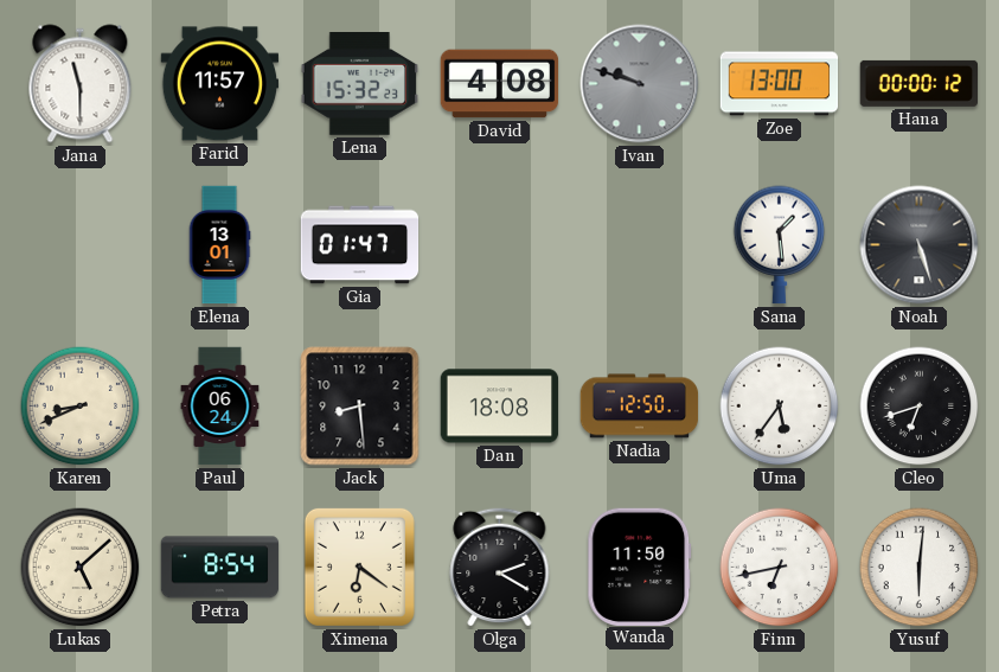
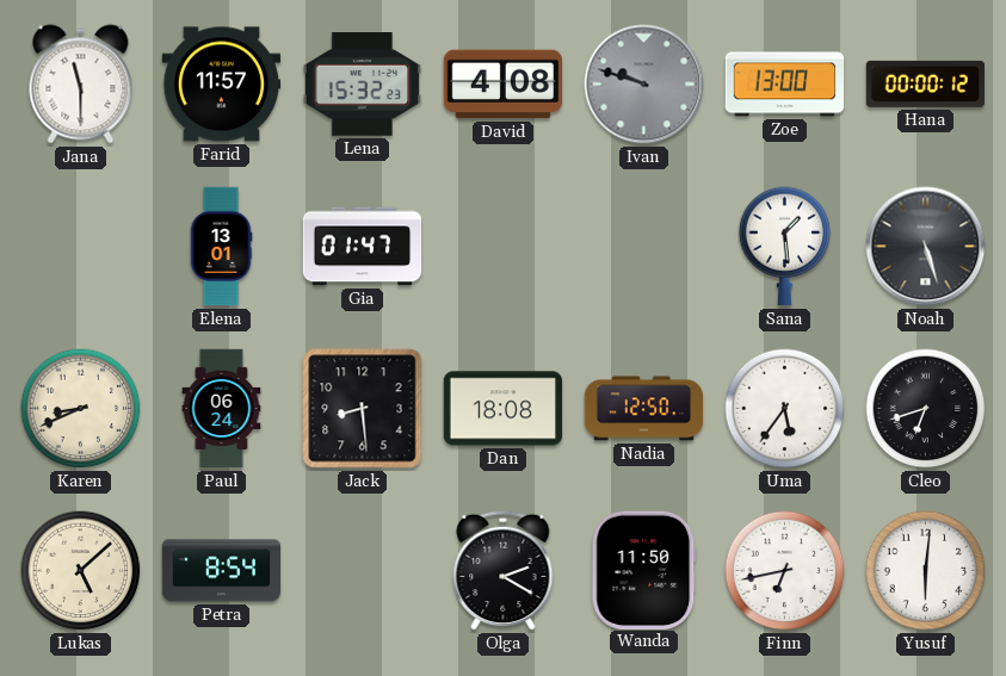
Ximena: 6:21 -> none (359, 567)
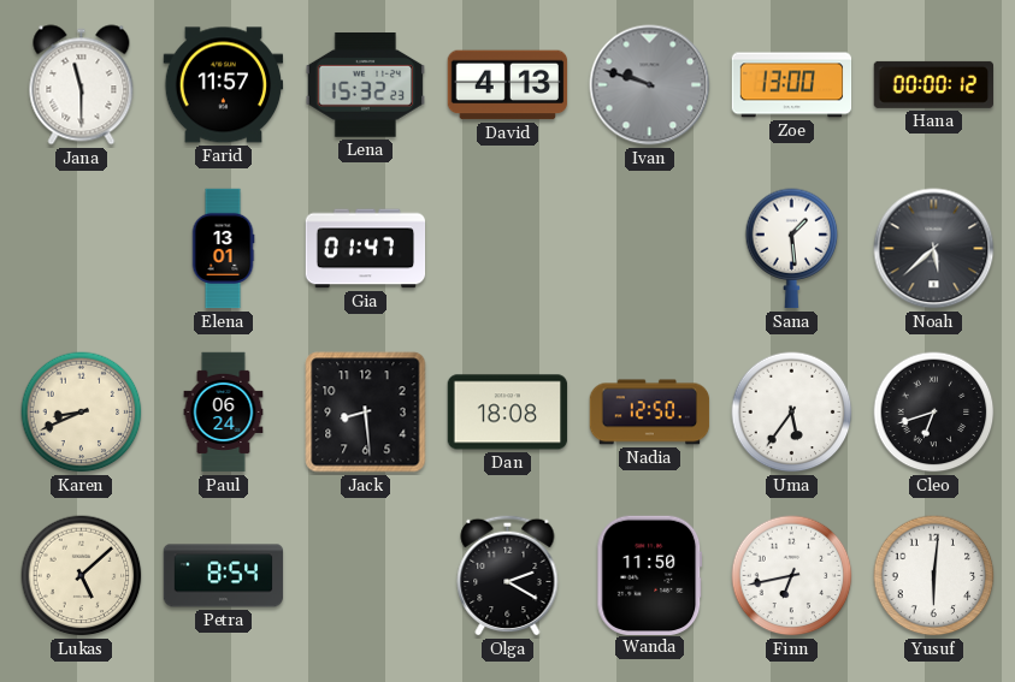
David: 4:08 -> 4:13 (508, 85)
Noah: 5:27 -> 5:38 (934, 249)
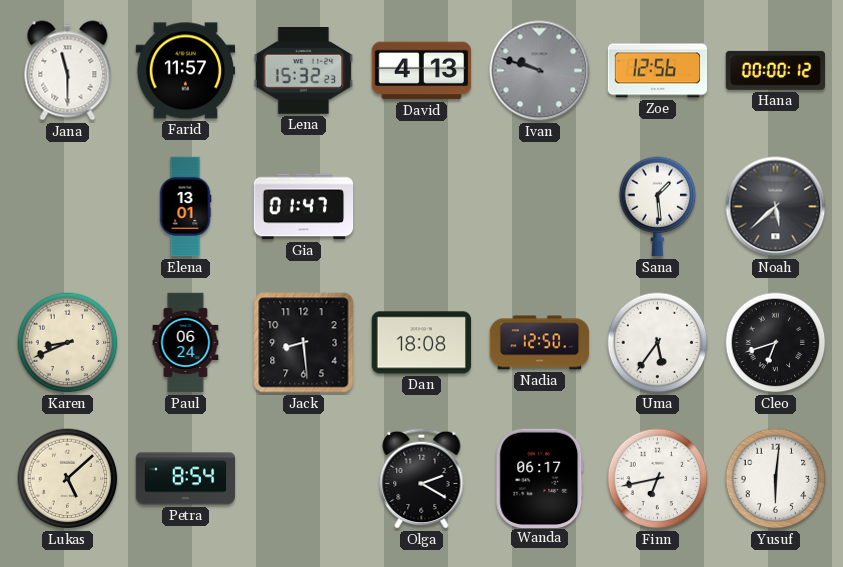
Zoe: 13:00 -> 12:56 (658, 71)
Wanda: 11:50 -> 06:17 (540, 478)
